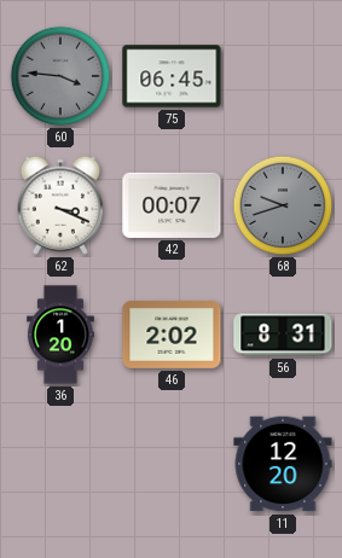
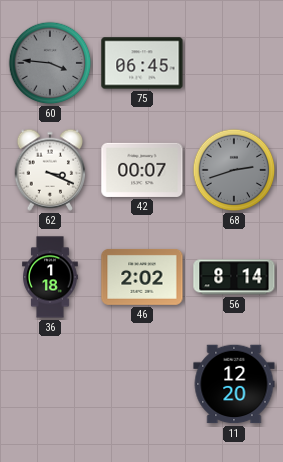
68: 9:42 -> 2:42 (234, 170)
36: 1:20 -> 1:18 (50, 277)
56: 8:31 -> 8:14 (234, 277)
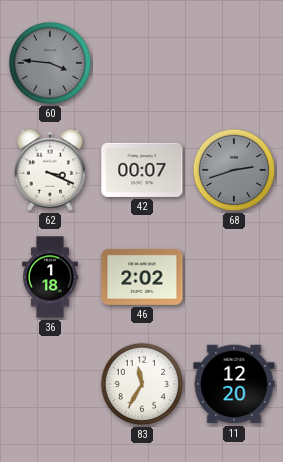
75: 06:45 -> none (142, 63)
56: 8:14 -> none (234, 277)
83: none -> 11:35 (142, 384)
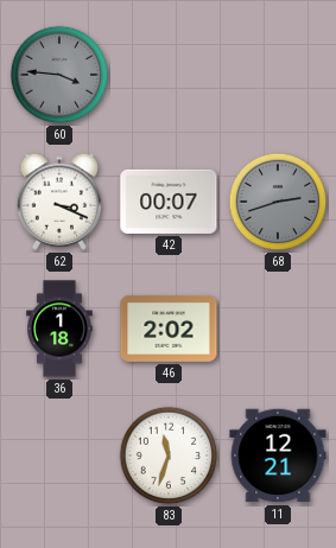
83: 11:35 -> 11:33 (169, 455)
11: 12:20 -> 12:21 (278, 455)
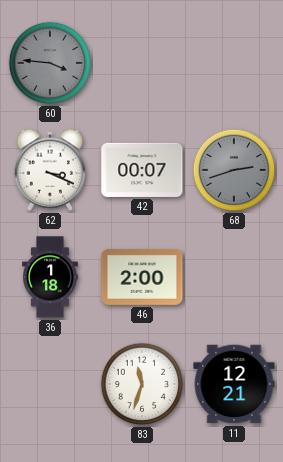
46: 2:02 -> 2:00 (142, 277)
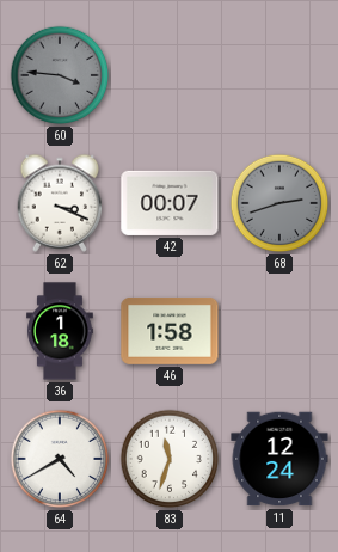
46: 2:00 -> 1:58 (170, 331)
64: none -> 4:40 (60, 459)
11: 12:21 -> 12:24 (279, 459)
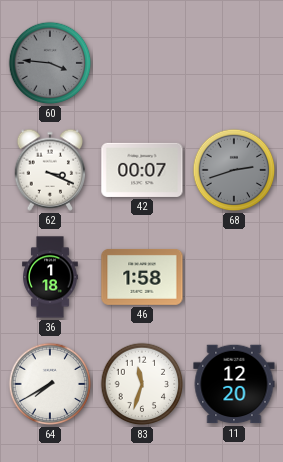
64: 4:40 -> 7:40 (50, 384)
11: 12:24 -> 12:20 (234, 384)
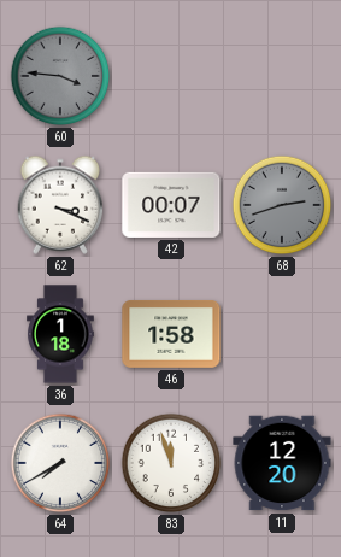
83: 11:33 -> 11:57 (171, 463)
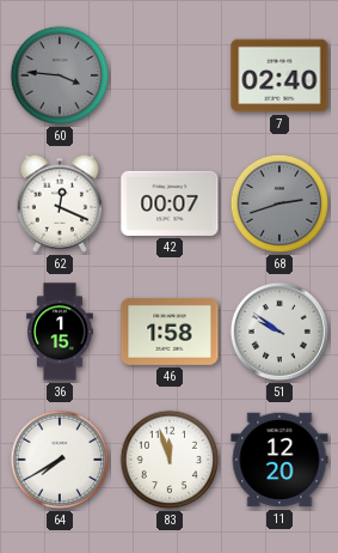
7: none -> 02:40 (279, 75)
62: 3:19 -> 12:19 (60, 203)
36: 1:18 -> 1:15 (60, 332)
51: none -> 9:51 (279, 332)
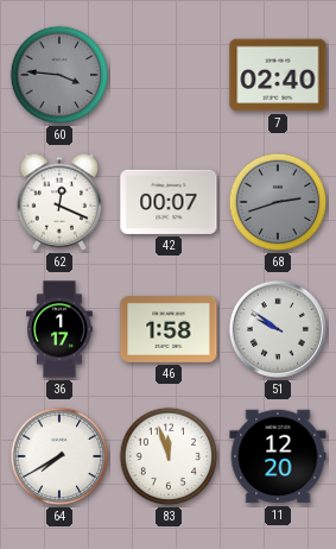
36: 1:15 -> 1:17 (59, 329)
